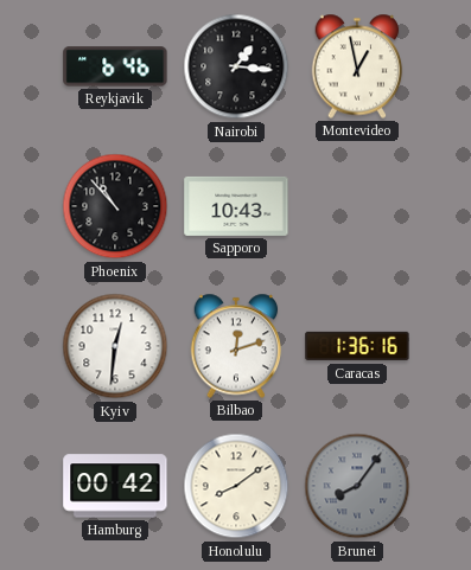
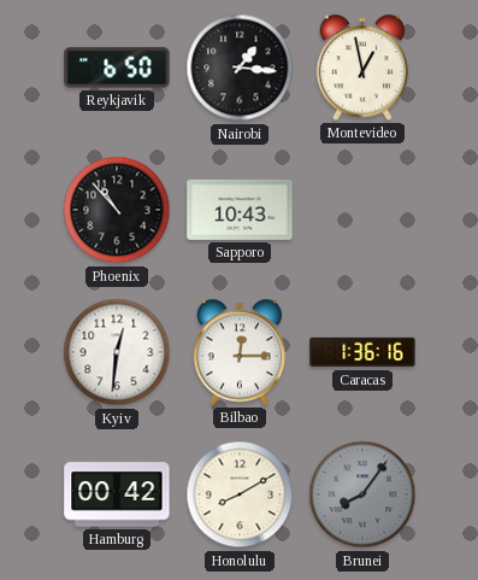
Reykjavik: 6:46 -> 6:50 (117, 68)
Bilbao: 12:12 -> 12:15 (240, 352)
Honolulu: 8:09 -> 8:10 (240, 494)
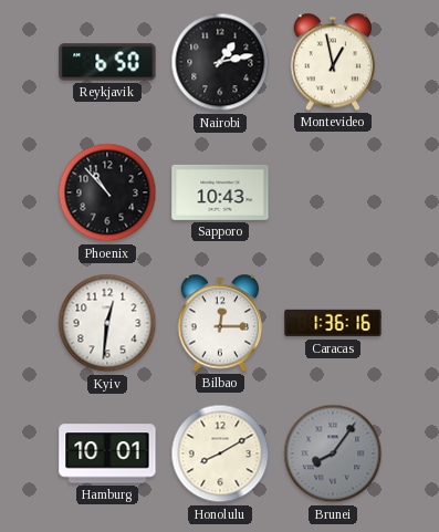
Nairobi: 1:16 -> 1:13 (220, 62)
Hamburg: 00:42 -> 10:01 (107, 453)
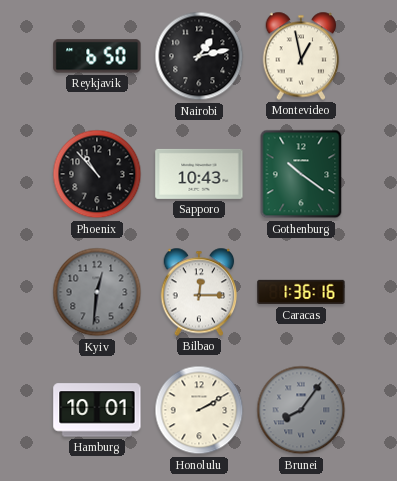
Gothenburg: none -> 10:21 (301, 174)
Kyiv dial: white -> grey (97, 292)
Honolulu: 8:10 -> 2:10 (199, 410)
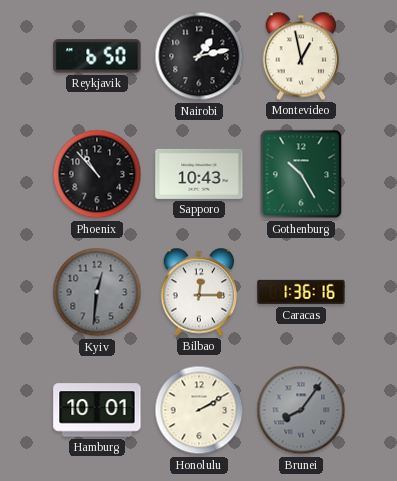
Gothenburg: 10:21 -> 10:25 (301, 174)
